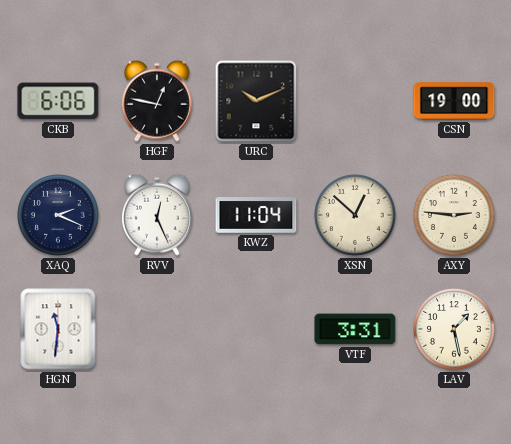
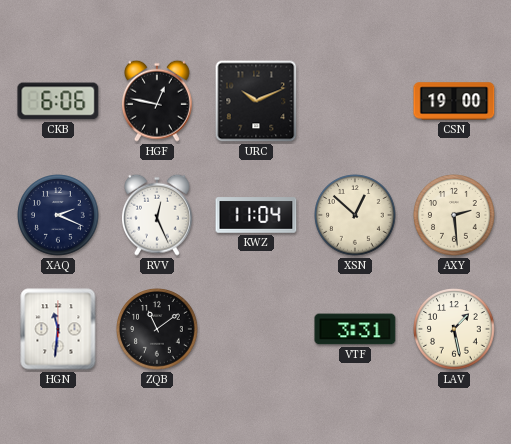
AXY: 2:46 -> 2:29 (454, 215)
ZQB: none -> 11:09 (157, 329)
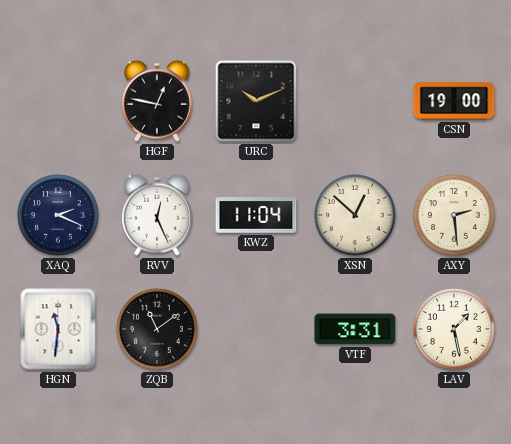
CKB: 6:06 -> none (58, 101)
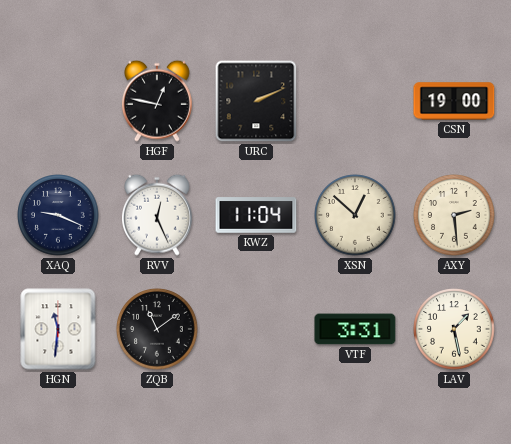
URC: 10:11 -> 2:11 (256, 101)
XAQ: 2:19 -> 9:19 (58, 215)
